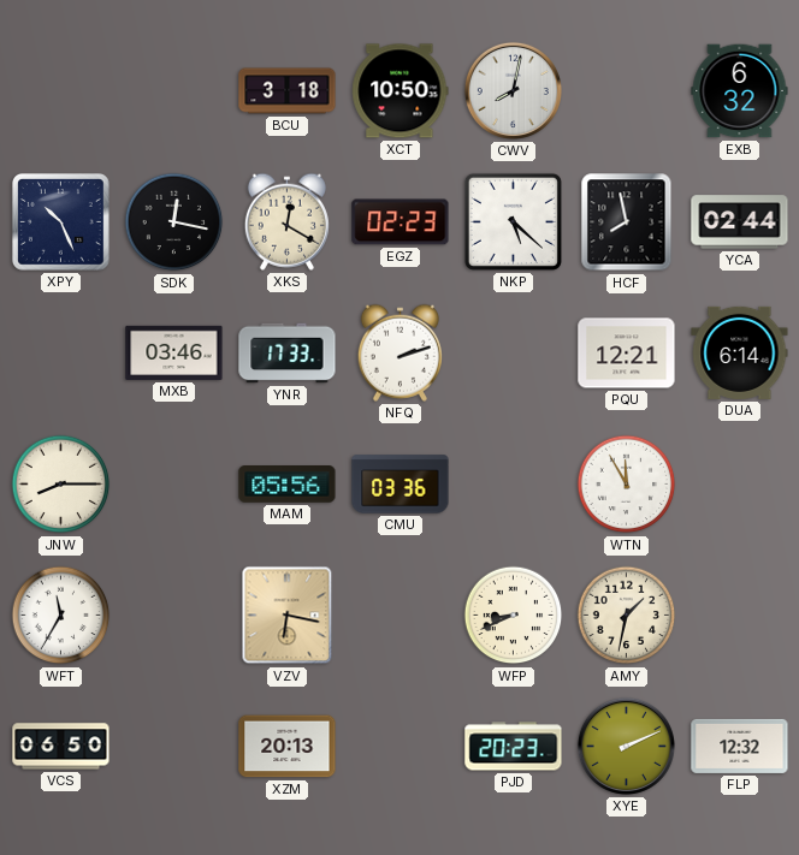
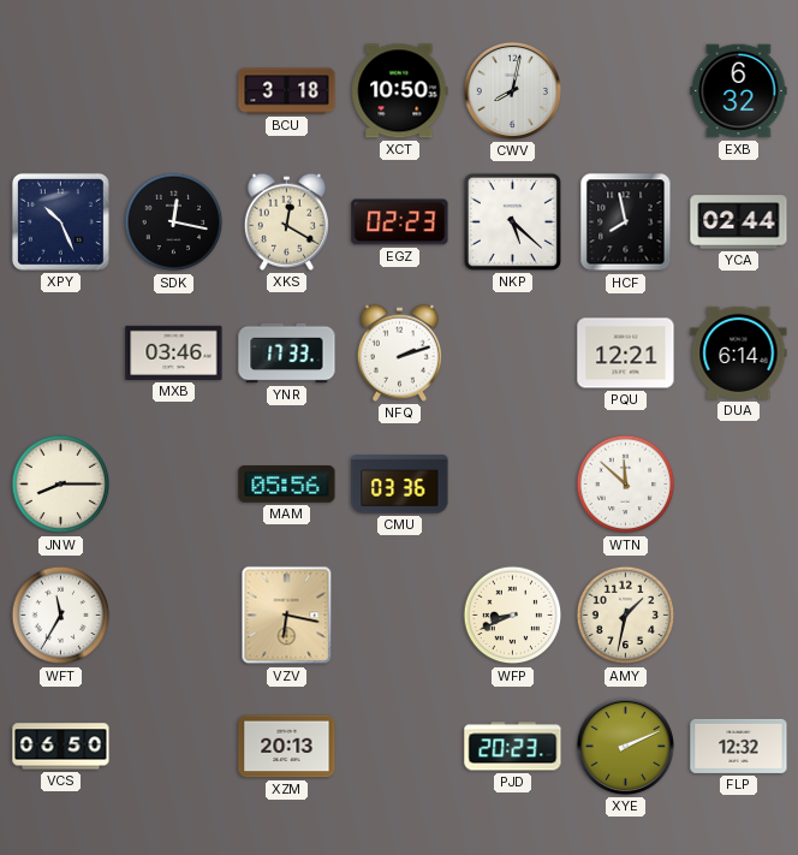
WTN: 11:55 -> 11:52 (626, 485)
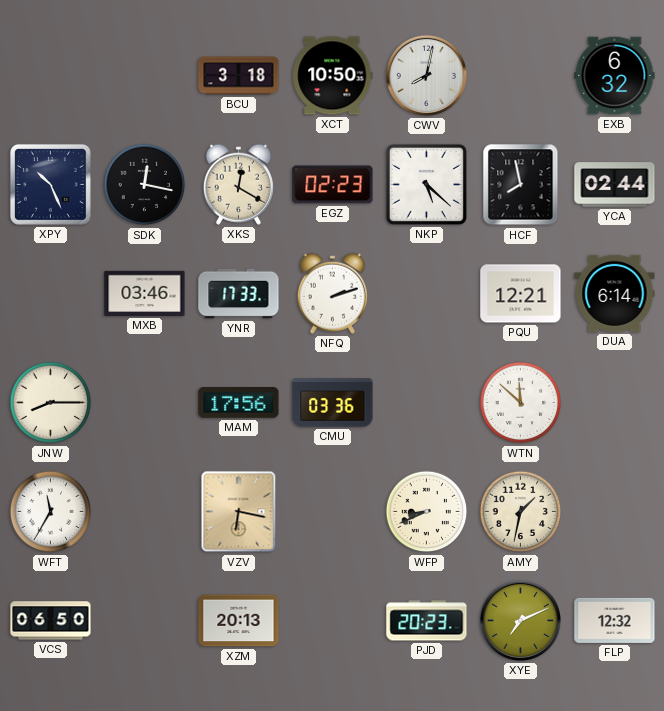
MAM: 05:56 -> 17:56 (239, 403)
XYE: 2:11 -> 7:11 (520, 620)
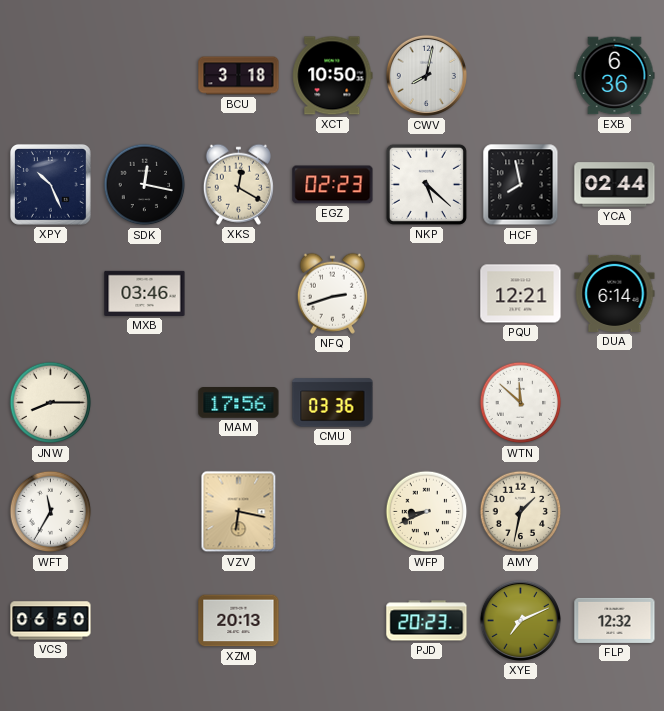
EXB: 6:32 -> 6:36 (615, 76)
YNR: 17:33 -> none (239, 294)
NFQ: 2:12 -> 2:42 (332, 293)
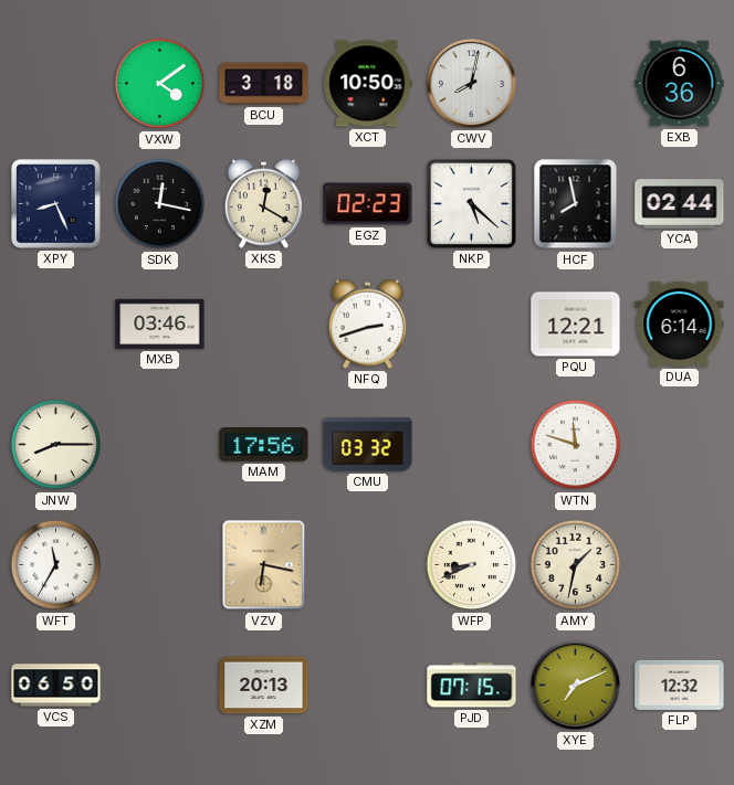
VXW: none -> 4:09 (160, 84)
XPY: 10:26 -> 8:26 (56, 204)
CMU: 03:36 -> 03:32 (368, 445)
WTN: 11:52 -> 11:48 (576, 445)
PJD: 20:23 -> 07:15 (472, 686)
